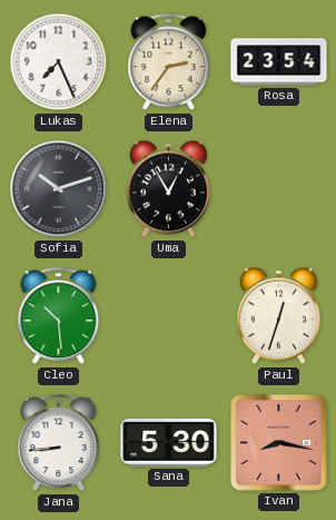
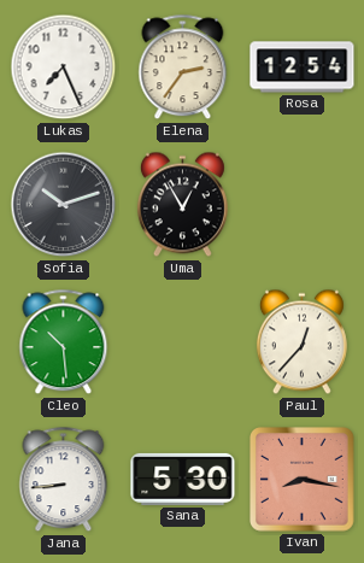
Rosa: 23:54 -> 12:54 (303, 68)
Paul: 12:33 -> 12:37 (301, 342)
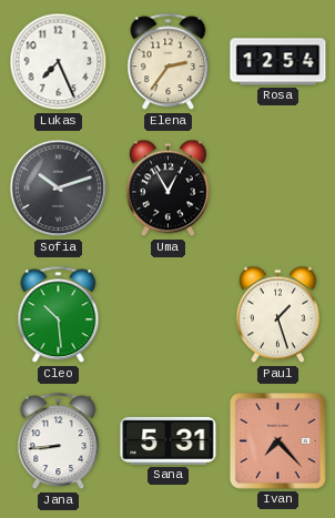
Paul: 12:37 -> 1:27 (277, 315)
Sana: 5:30 -> 5:31 (169, 440)
Ivan: 8:17 -> 7:23 (278, 441)
